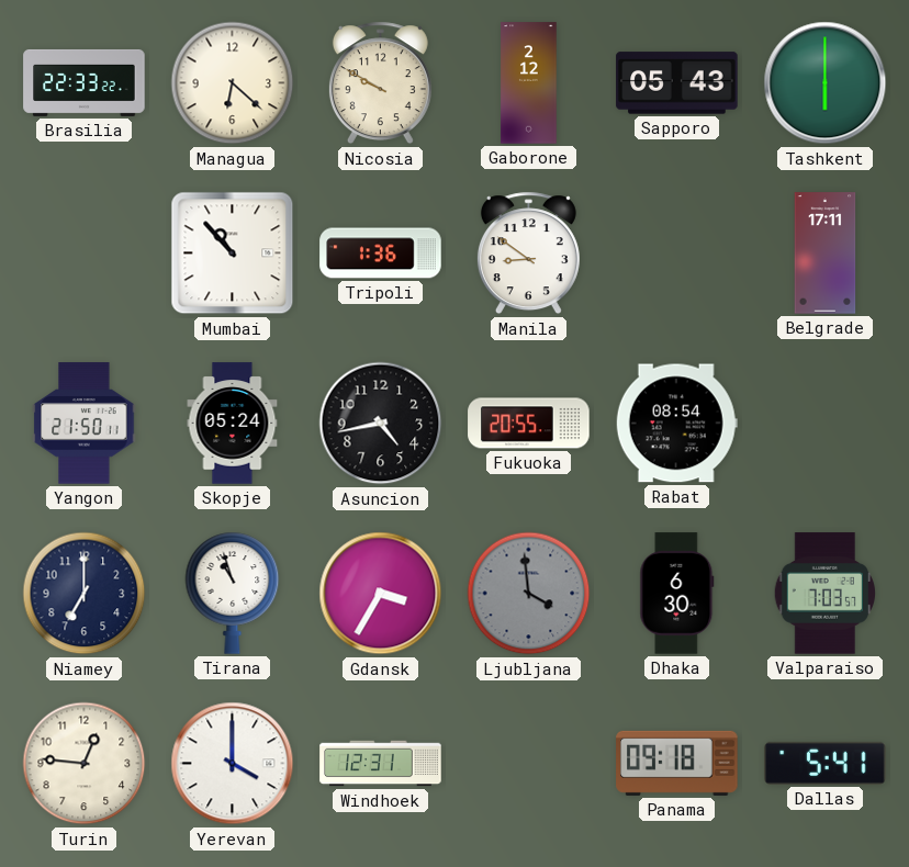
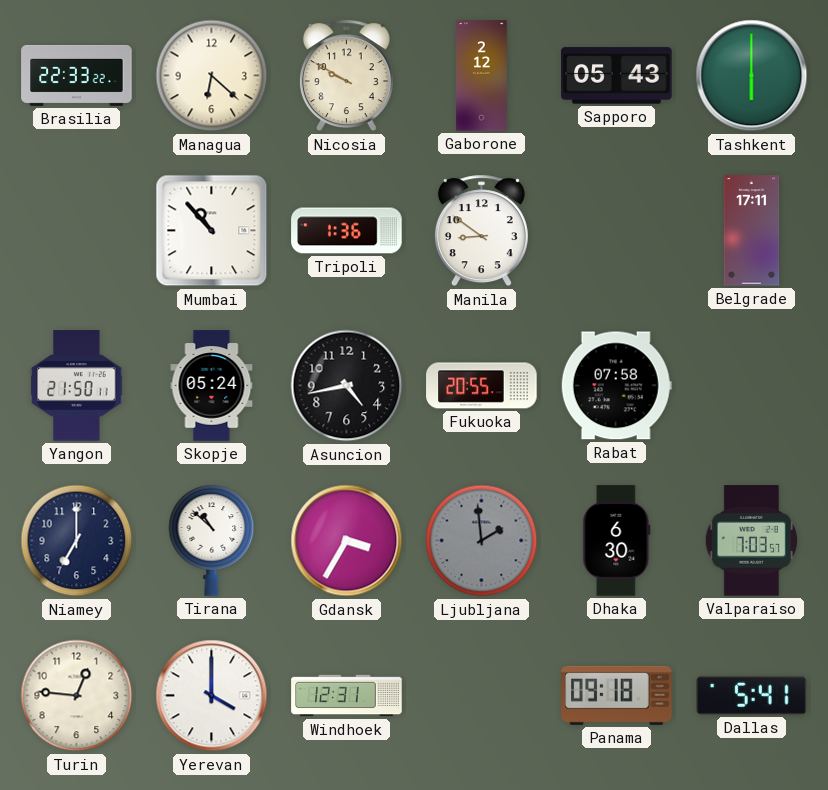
Rabat: 08:54 -> 07:58 (616, 386)
Tirana: 10:57 -> 10:52 (212, 540)
Ljubljana: 3:59 -> 1:59 (482, 541)
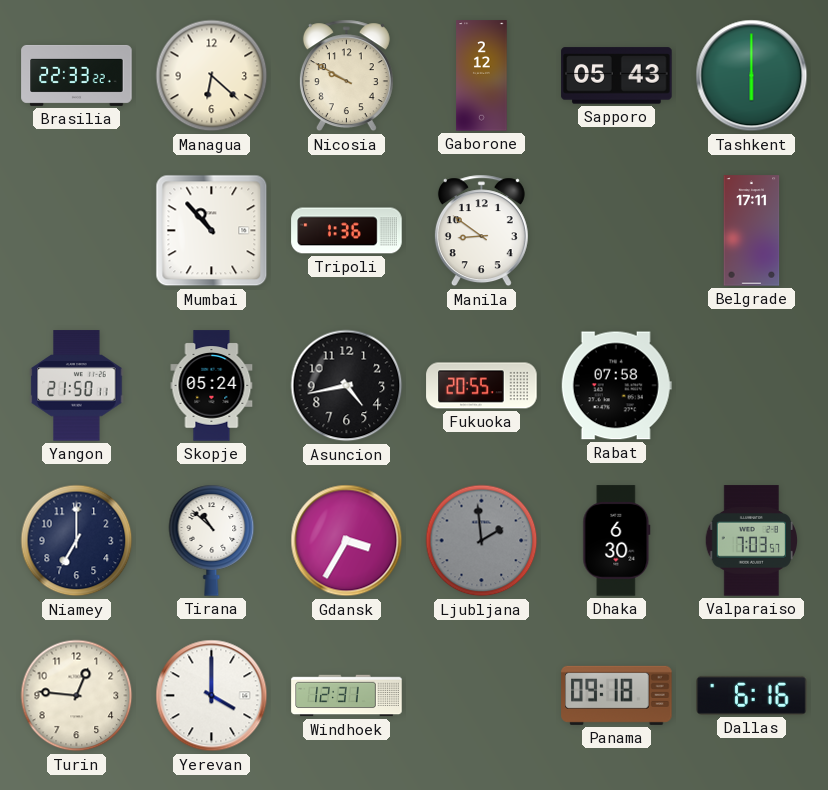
Dallas: 5:41 -> 6:16 (752, 695)
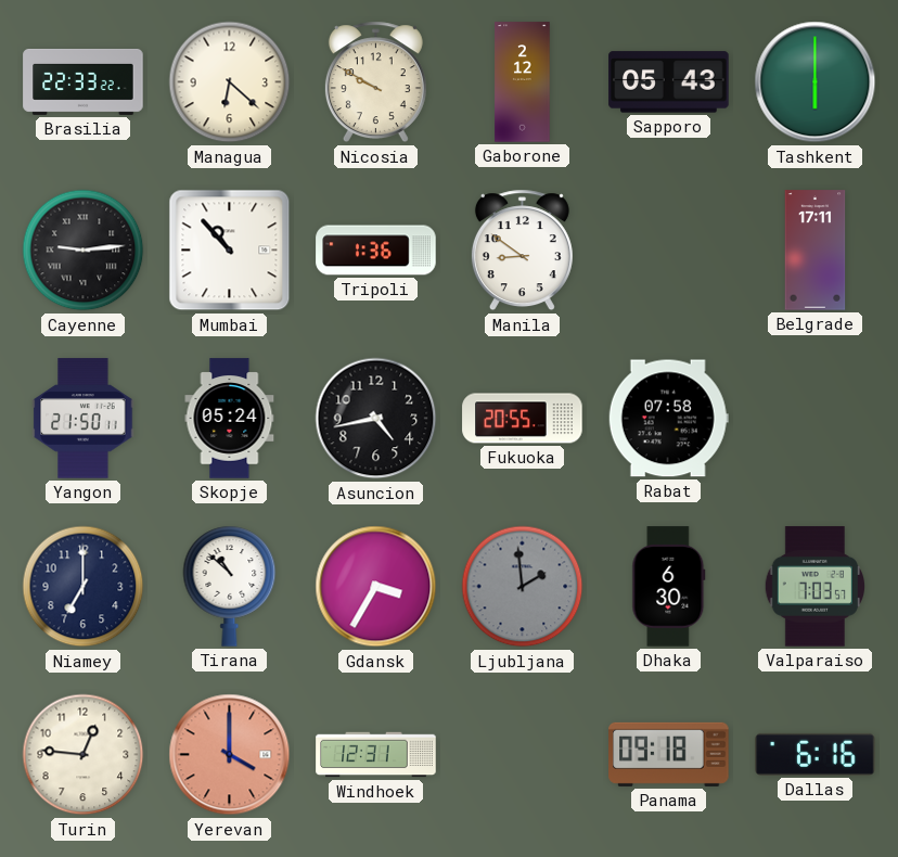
Cayenne: none -> 9:14 (84, 251)
Yerevan dial: white -> salmon (230, 755)
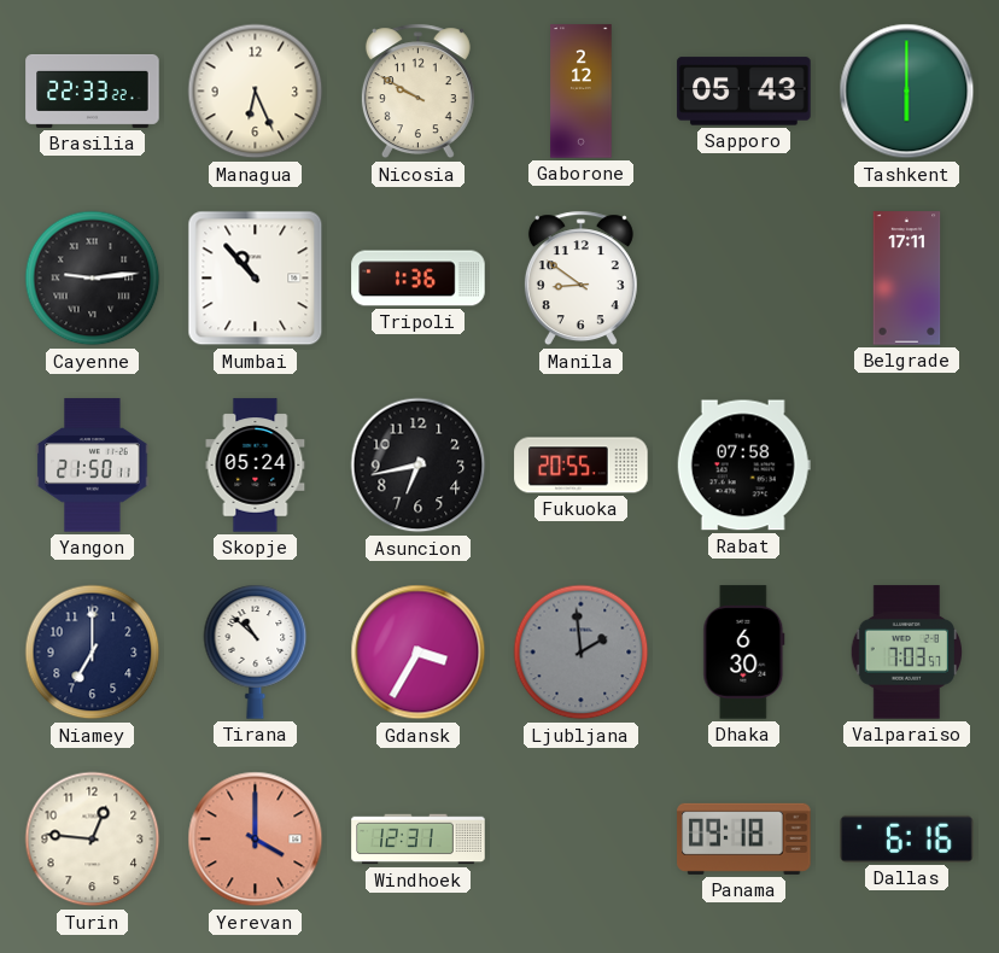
Managua: 6:22 -> 6:26 (256, 92)
Asuncion: 4:43 -> 6:43 (419, 466)
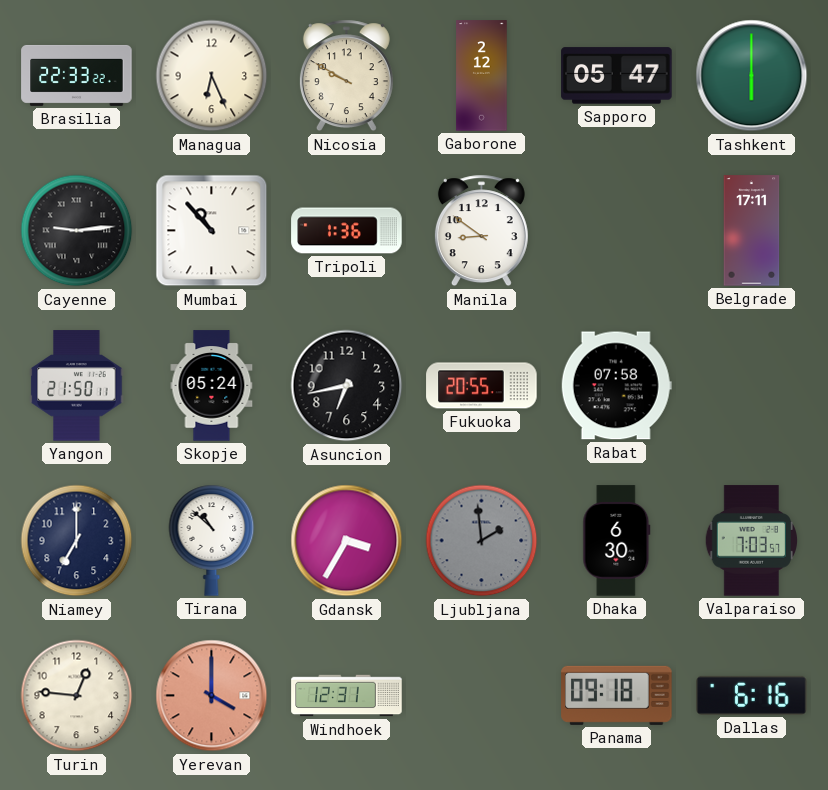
Sapporo: 05:43 -> 05:47 (617, 76)
